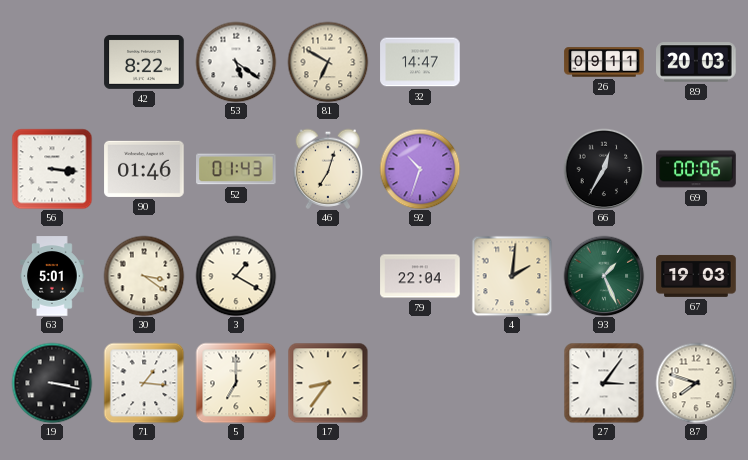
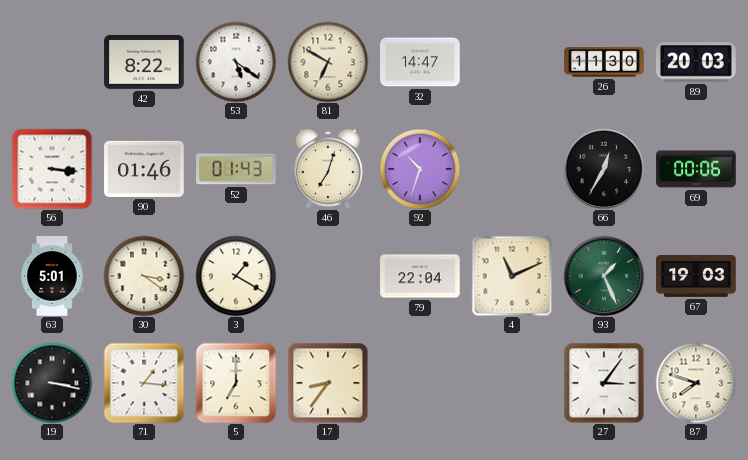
26: 09:11 -> 11:30 (604, 62)
4: 2:01 -> 11:11 (512, 276)
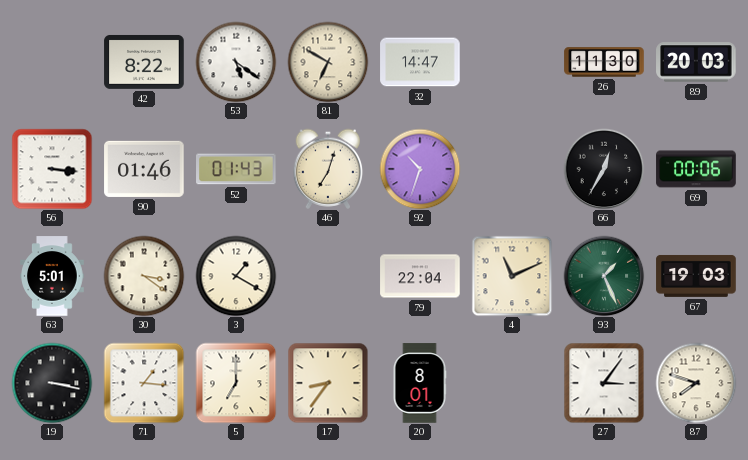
20: none -> 8:01 (420, 383)
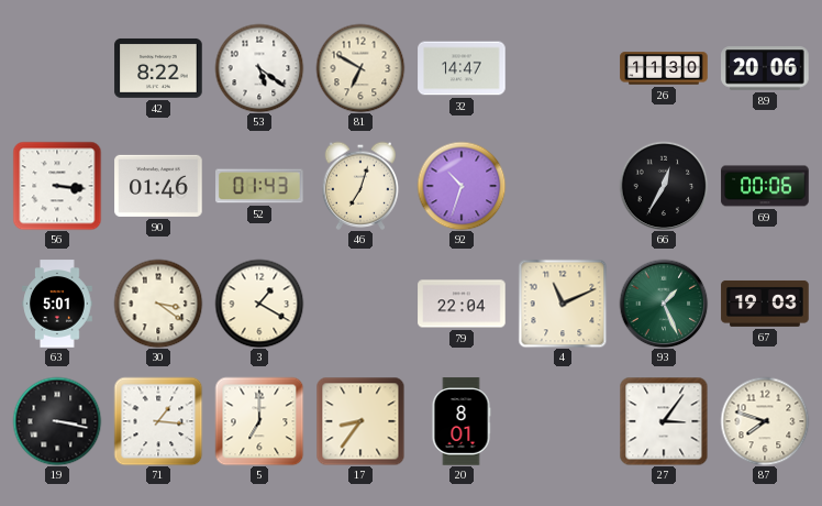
89: 20:03 -> 20:06 (765, 68)
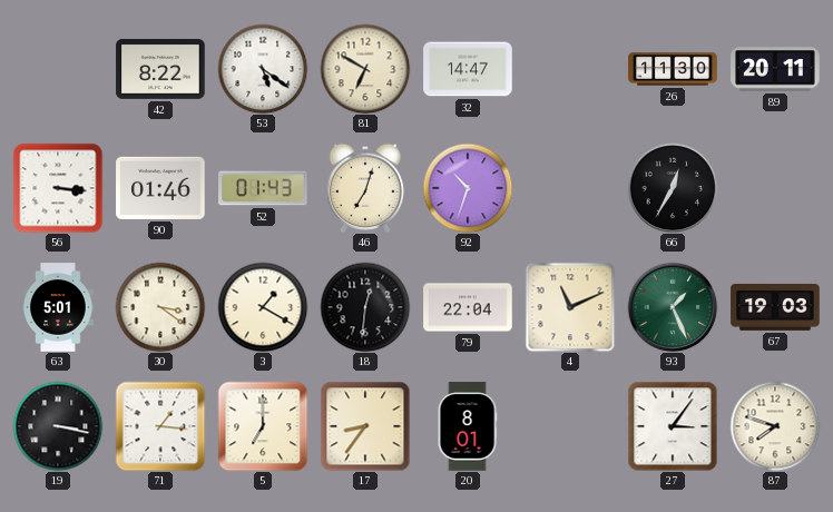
89: 20:06 -> 20:11 (775, 69)
69: 00:06 -> none (765, 186)
18: none -> 12:31 (365, 307)
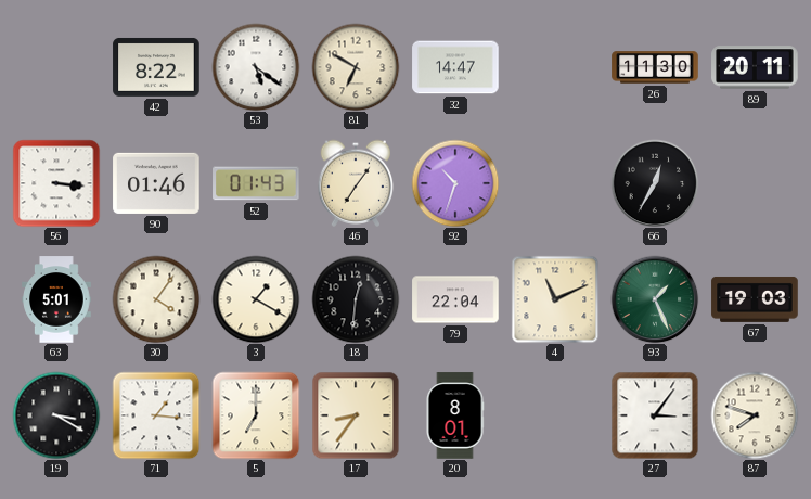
46: 7:03 -> 7:06 (356, 183)
30: 3:21 -> 4:06 (156, 299)
19: 3:17 -> 3:20 (56, 415)
